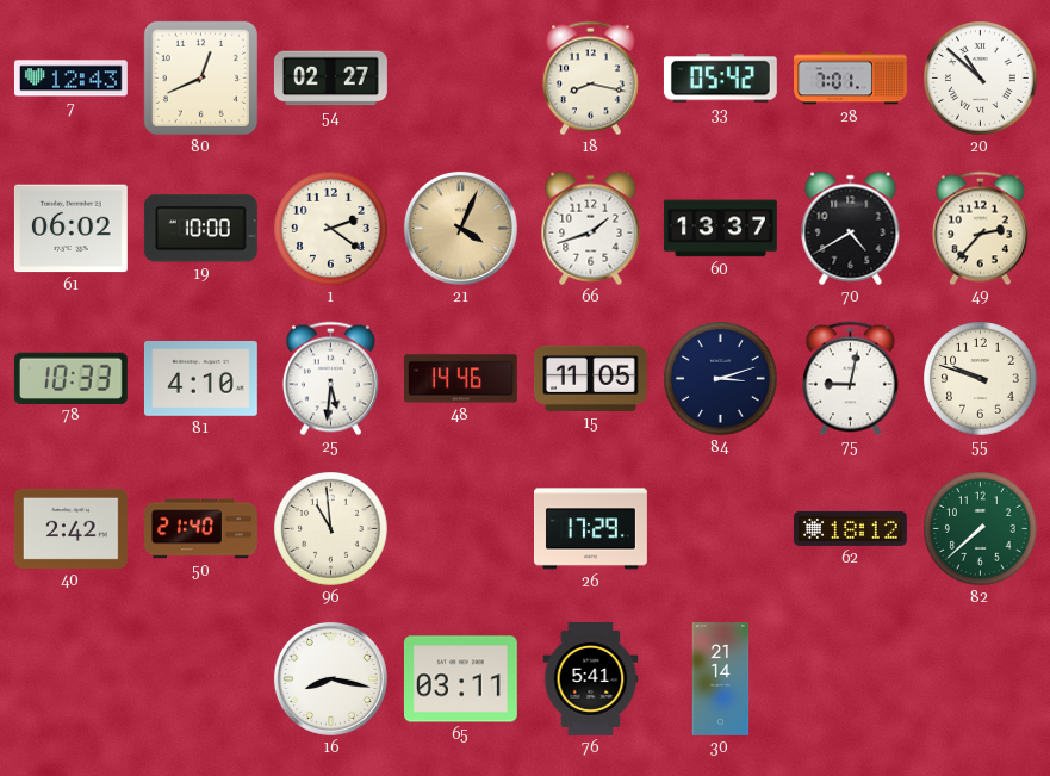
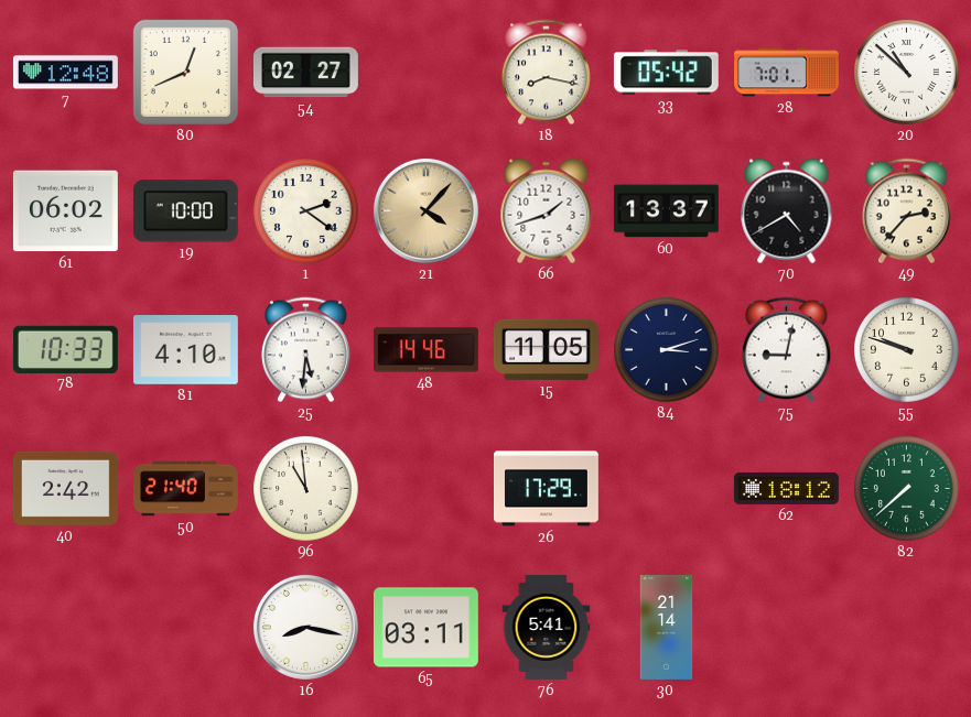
7: 12:43 -> 12:48 (65, 73)
21: 4:04 -> 4:07 (425, 210)
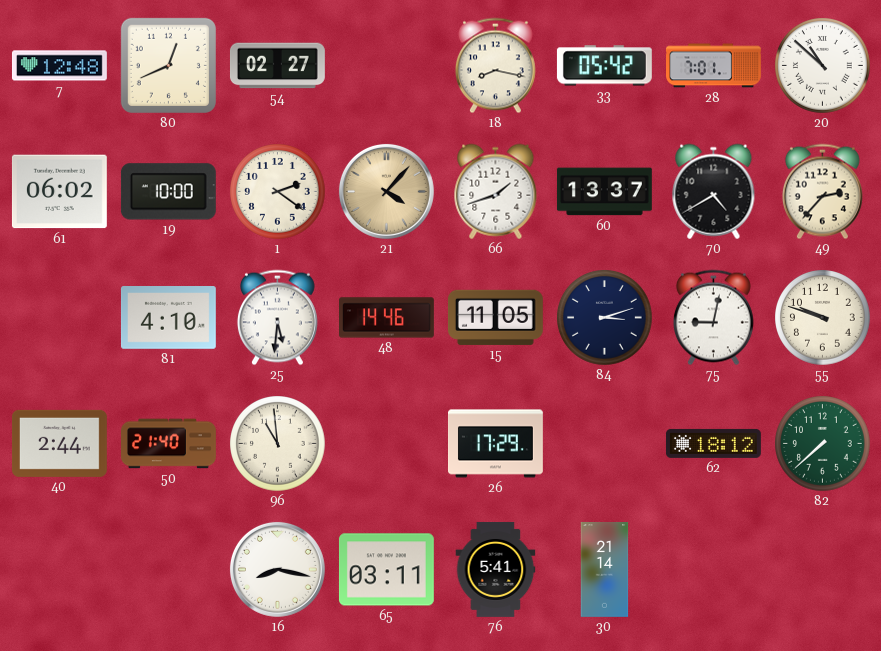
78: 10:33 -> none (65, 349)
40: 2:42 -> 2:44 (59, 443)
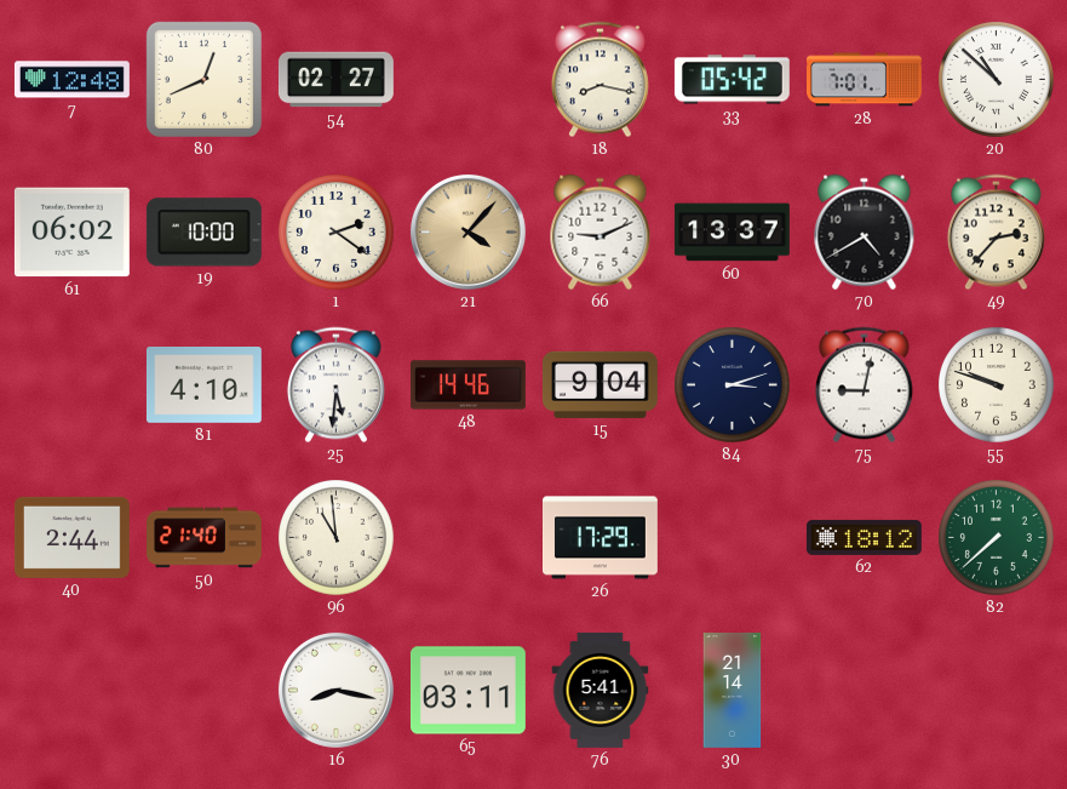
66: 1:42 -> 9:11 (601, 233)
15: 11:05 -> 9:04 (600, 384)
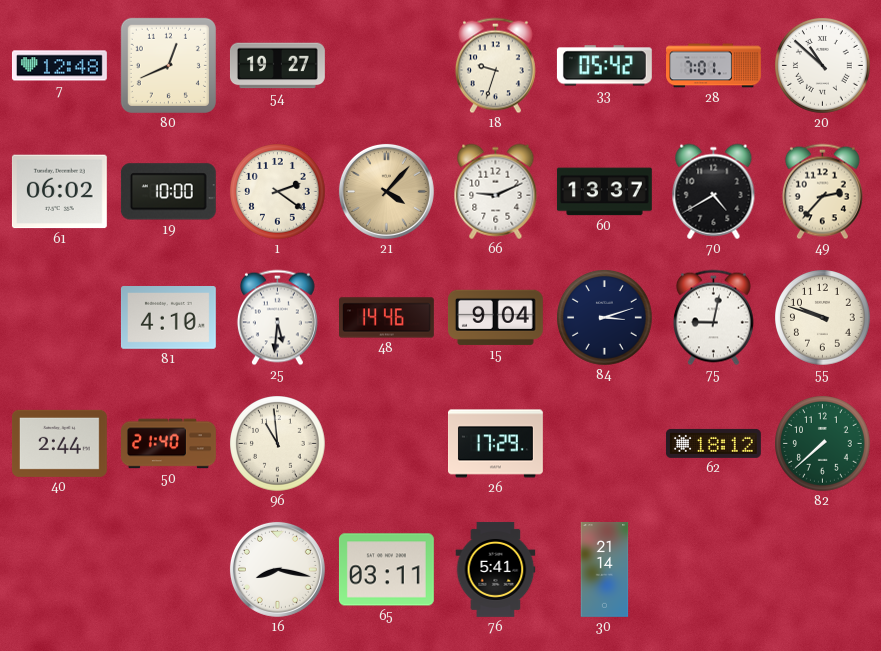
54: 02:27 -> 19:27 (277, 66)
18: 8:17 -> 9:33 (495, 66)
